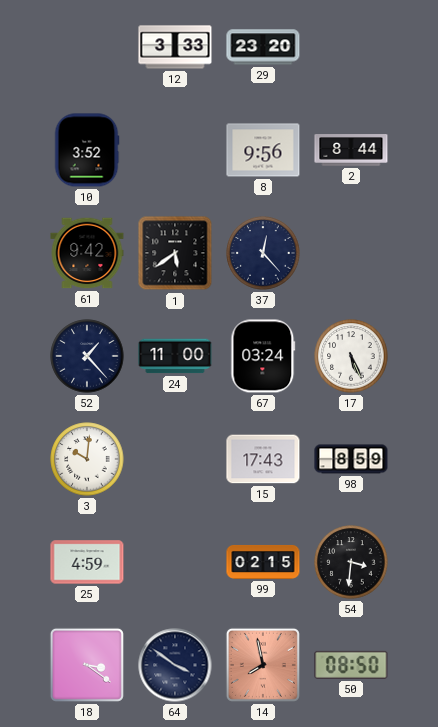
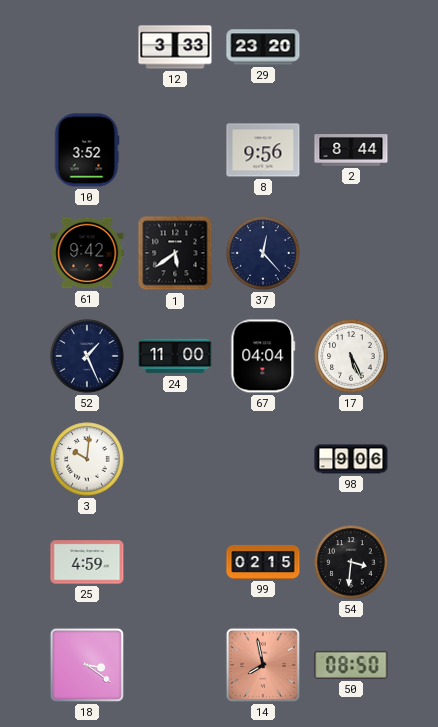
52: 1:23 -> 1:26 (87, 356)
67: 03:24 -> 04:04 (263, 356)
15: 17:43 -> none (263, 459)
98: 8:59 -> 9:06 (351, 459)
64: 3:51 -> none (175, 665)
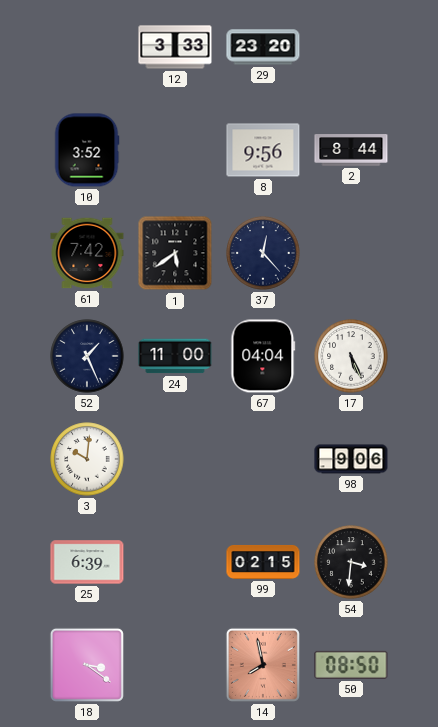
61: 9:42 -> 7:42 (87, 253)
25: 4:59 -> 6:39 (87, 562)
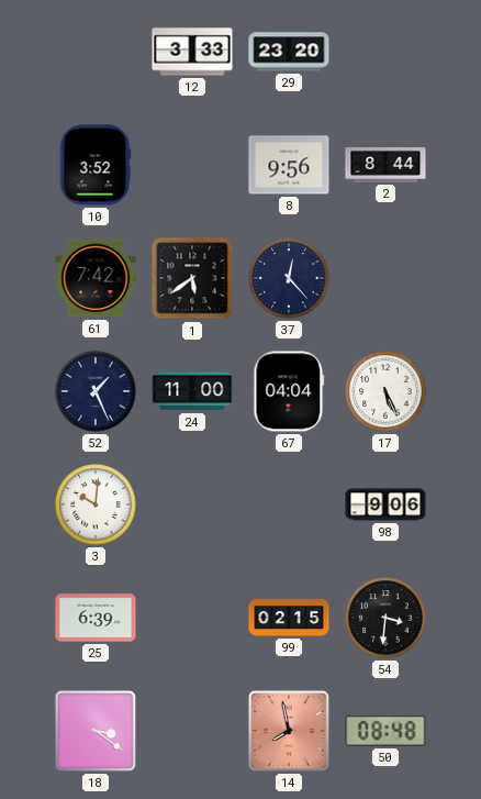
50: 08:50 -> 08:48 (385, 731)
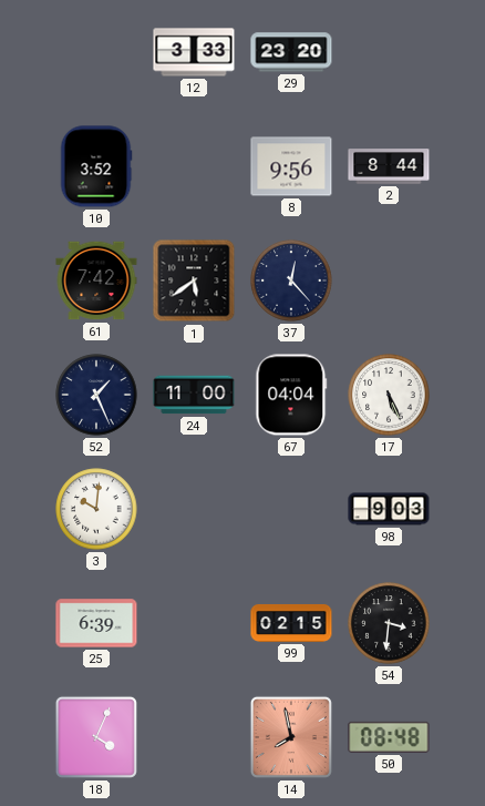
98: 9:06 -> 9:03 (389, 509)
18: 3:21 -> 4:04 (96, 737)
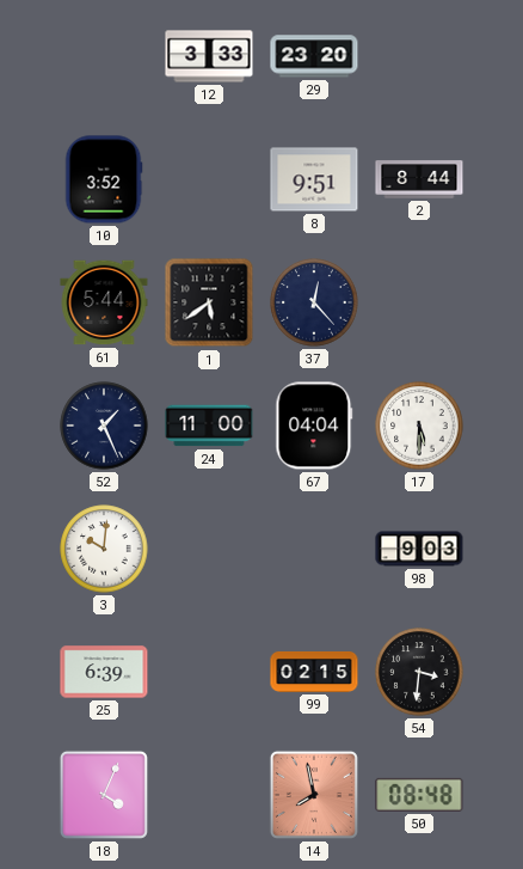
8: 9:56 -> 9:51 (314, 179)
61: 7:42 -> 5:44 (104, 302)
17: 5:26 -> 5:30 (419, 426)
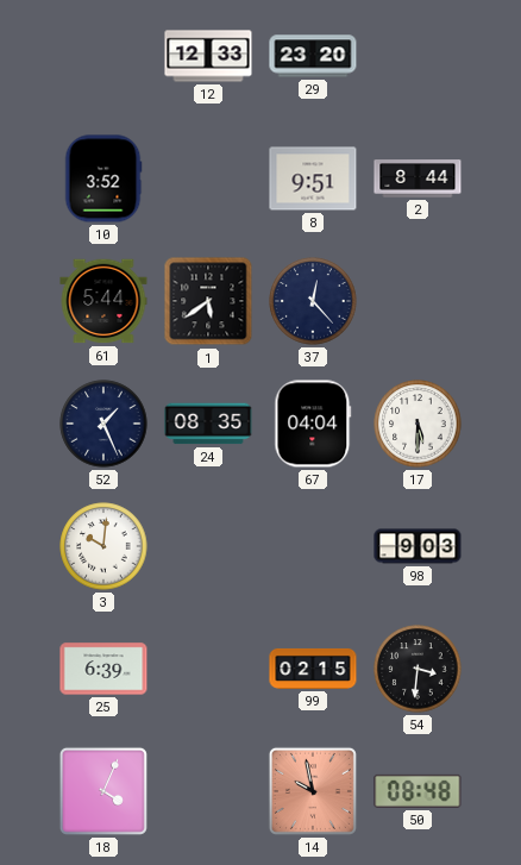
12: 3:33 -> 12:33 (208, 56)
24: 11:00 -> 08:35 (208, 424)
14: 7:58 -> 9:58 (313, 791)
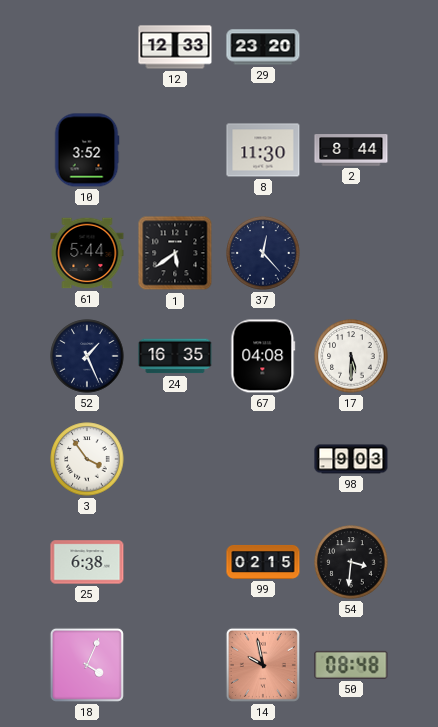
8: 9:51 -> 11:30 (263, 150)
24: 08:35 -> 16:35 (175, 356)
67: 04:04 -> 04:08 (263, 356)
3: 10:01 -> 3:54 (87, 459)
25: 6:39 -> 6:38 (87, 562)
